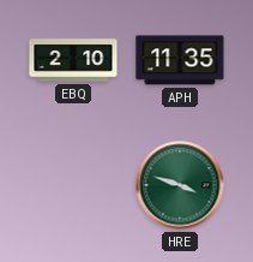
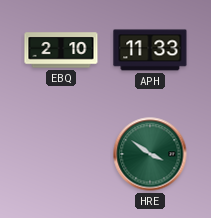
APH: 11:35 -> 11:33 (150, 50)
HRE: 3:48 -> 3:51 (150, 154)
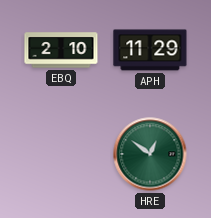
APH: 11:33 -> 11:29 (150, 50)
HRE: 3:51 -> 12:51 (150, 154)
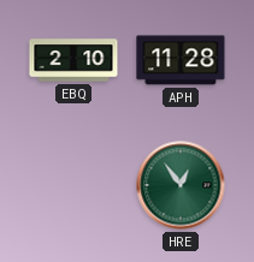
APH: 11:29 -> 11:28 (181, 60)
HRE: 12:51 -> 12:54 (181, 185)
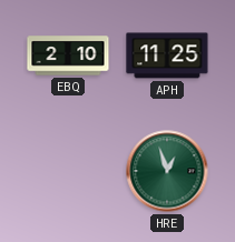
APH: 11:28 -> 11:25 (167, 56)
HRE: 12:54 -> 12:57 (167, 171)
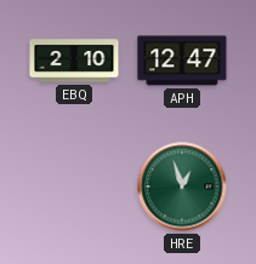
APH: 11:25 -> 12:47 (182, 61)
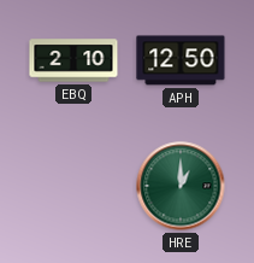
APH: 12:47 -> 12:50 (181, 60)
HRE: 12:57 -> 1:00 (181, 186)
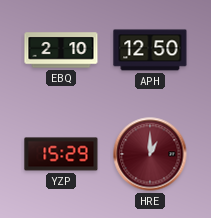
YZP: none -> 15:29 (61, 154)
HRE dial: green -> burgundy (150, 154)
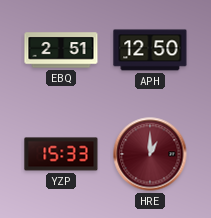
EBQ: 2:10 -> 2:51 (61, 50)
YZP: 15:29 -> 15:33 (61, 154)
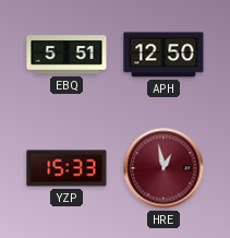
EBQ: 2:51 -> 5:51 (66, 55)
HRE: 1:00 -> 12:58 (164, 168)
